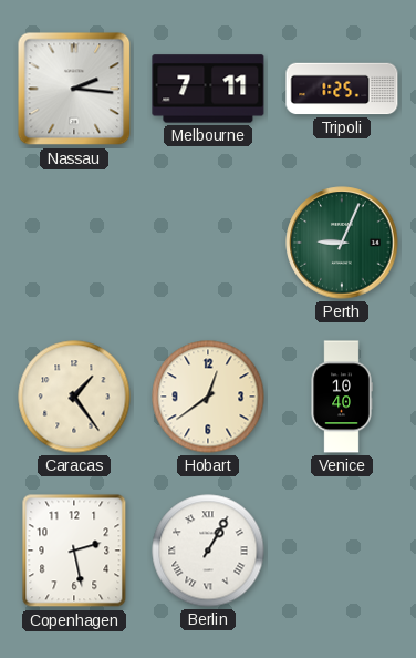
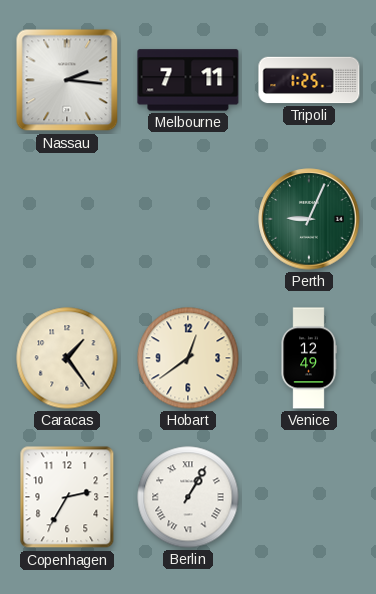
Venice: 10:40 -> 12:49 (309, 358)
Copenhagen: 2:28 -> 2:35 (67, 497)
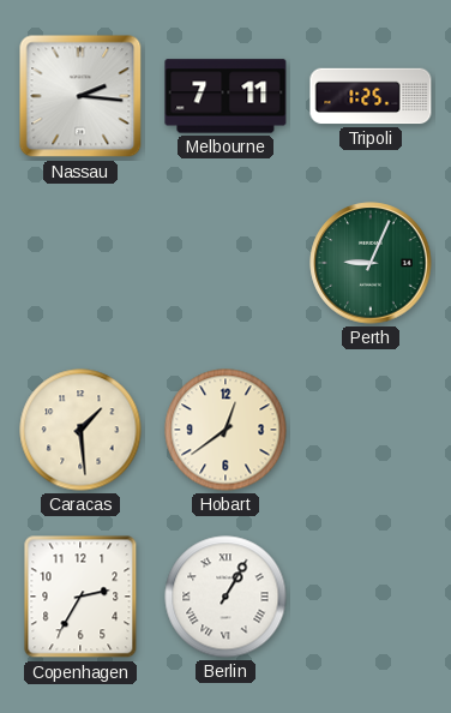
Caracas: 1:24 -> 1:29 (80, 430)
Venice: 12:49 -> none (309, 358)
